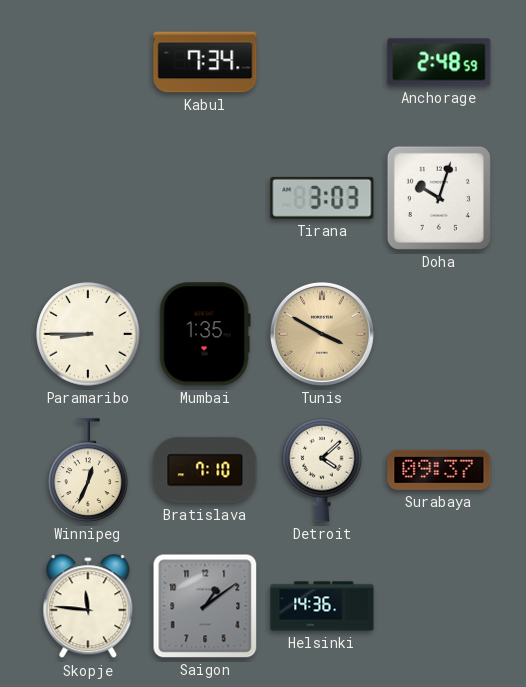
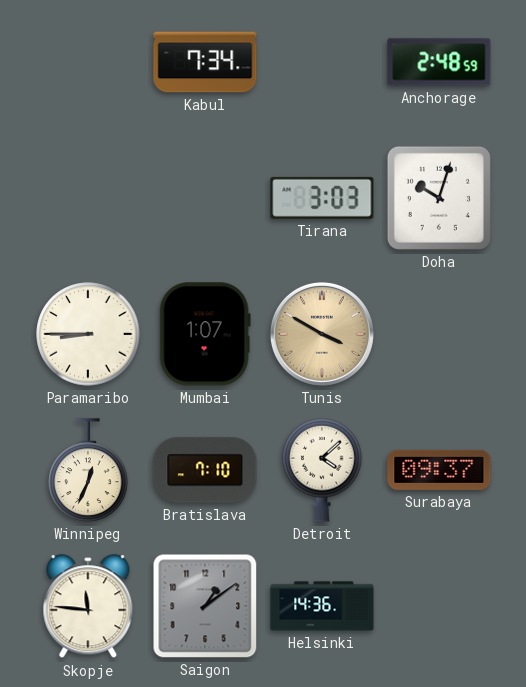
Mumbai: 1:35 -> 1:07 (205, 334)
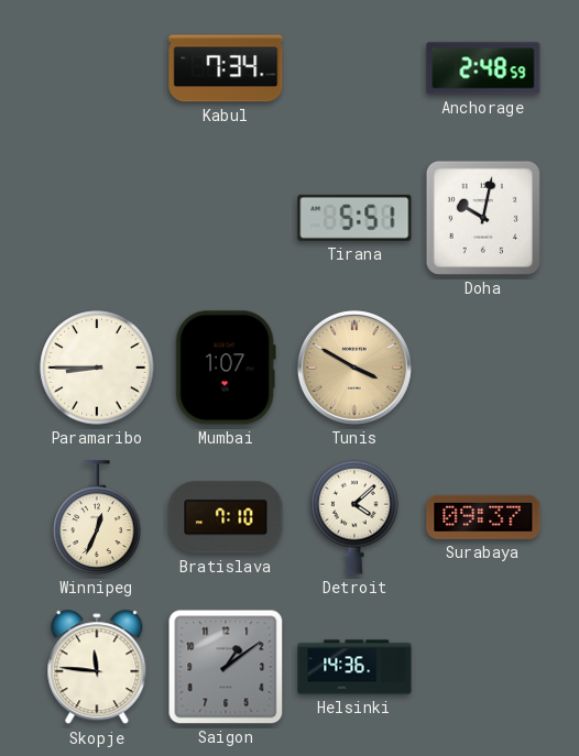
Tirana: 3:03 -> 5:51 (354, 218)
Doha: 10:03 -> 10:02 (483, 218)
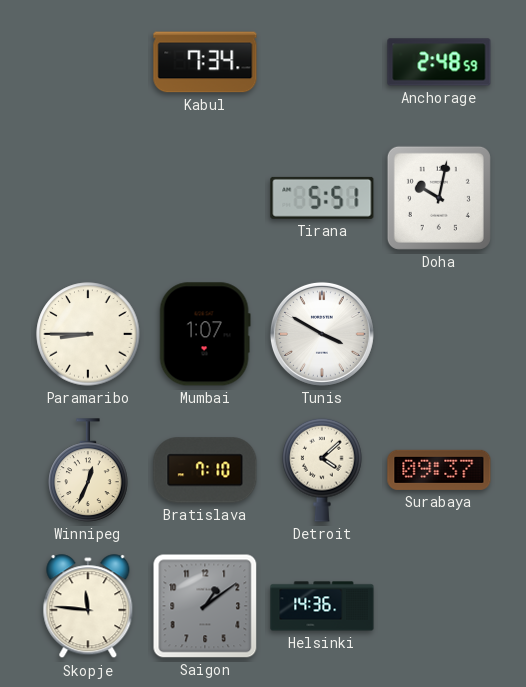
Tunis dial: champagne -> white (322, 334)
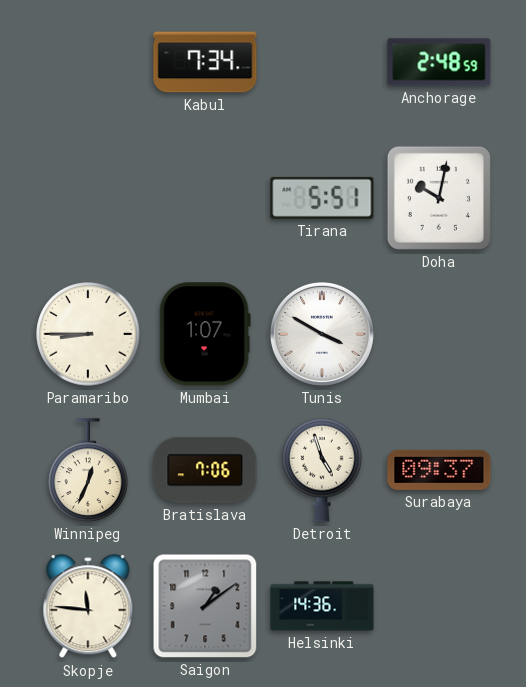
Bratislava: 7:10 -> 7:06 (205, 470)
Detroit: 4:08 -> 4:57 (322, 470)
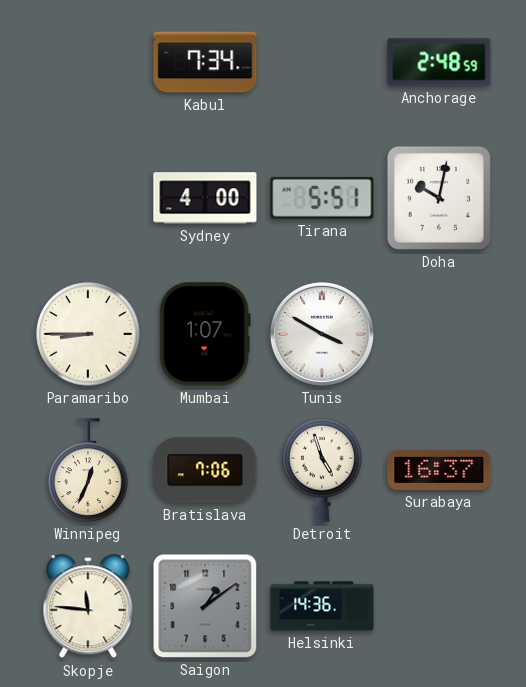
Sydney: none -> 4:00 (205, 198)
Surabaya: 09:37 -> 16:37 (439, 470)
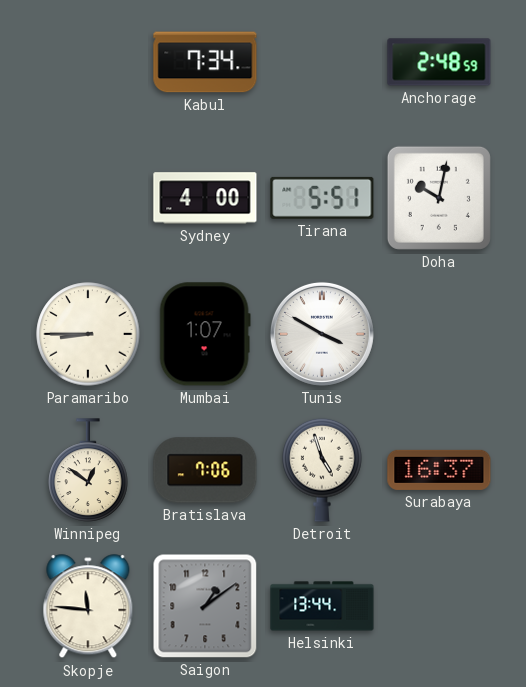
Winnipeg: 12:34 -> 12:51 (88, 470)
Helsinki: 14:36 -> 13:44 (322, 606)
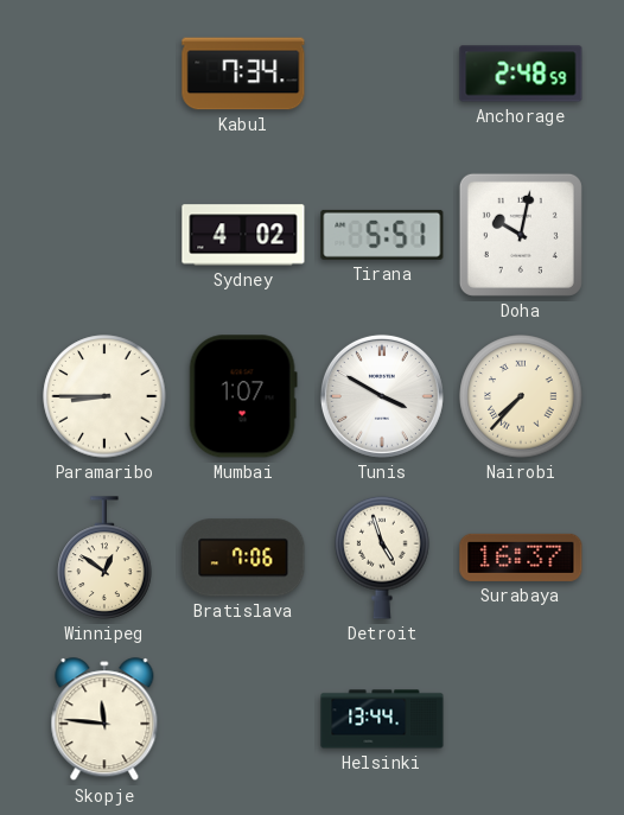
Sydney: 4:00 -> 4:02 (243, 235)
Nairobi: none -> 7:37 (521, 396)
Saigon: 1:09 -> none (205, 606)
